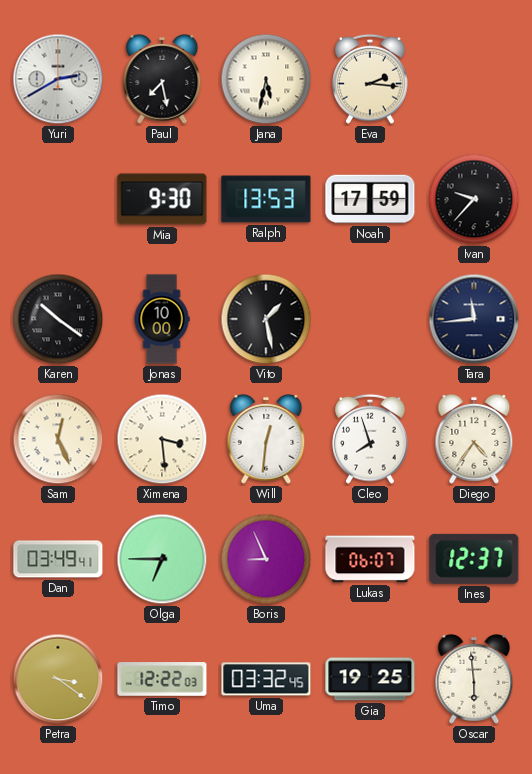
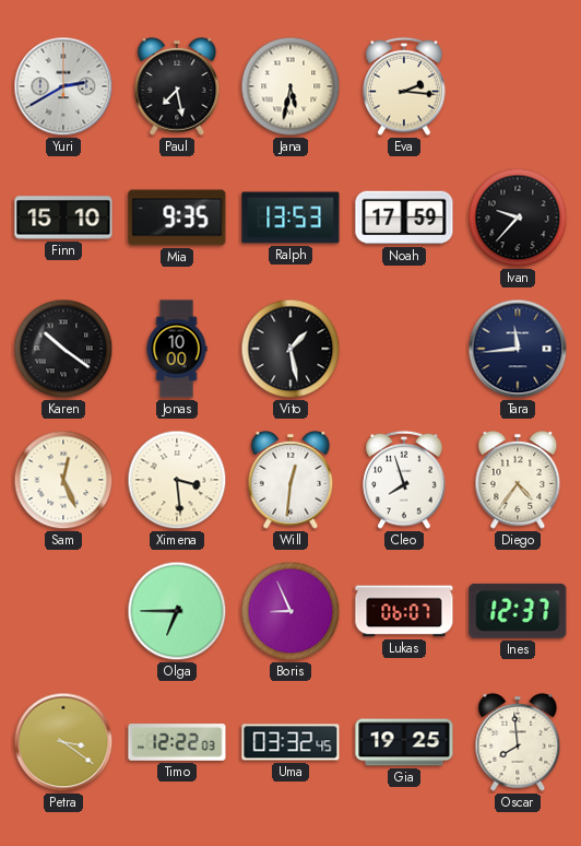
Finn: none -> 15:10 (63, 218)
Mia: 9:30 -> 9:35 (177, 218)
Dan: 03:49 -> none (58, 559)
Oscar: 5:59 -> 7:59 (518, 742)
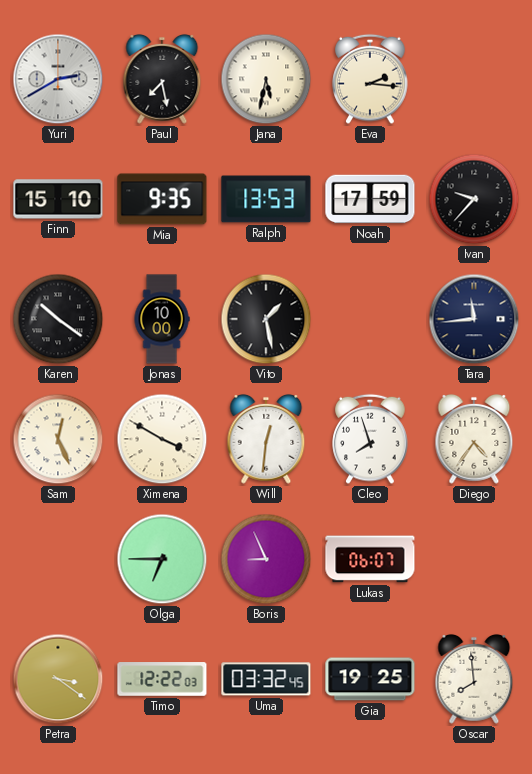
Ximena: 3:29 -> 3:50 (162, 439)
Ines: 12:37 -> none (518, 611)
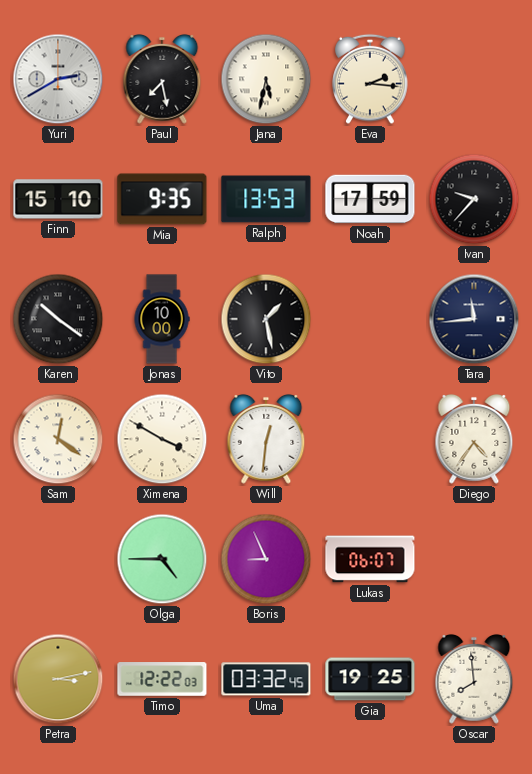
Sam: 12:26 -> 12:21 (58, 439)
Cleo: 7:57 -> none (370, 439)
Olga: 6:45 -> 4:45 (162, 559)
Petra: 3:21 -> 3:13 (58, 679)
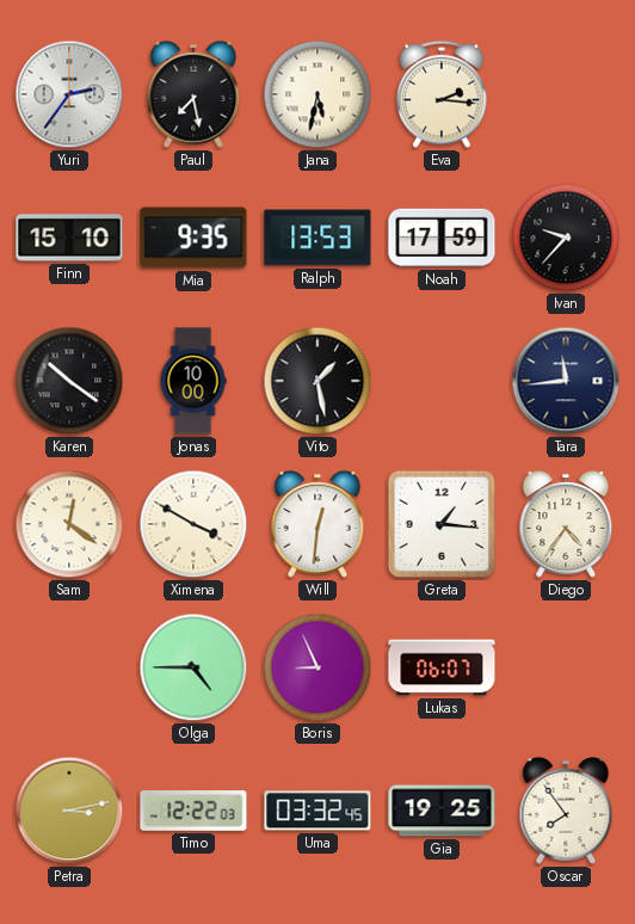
Yuri: 2:40 -> 2:36 (69, 94)
Greta: none -> 1:16 (442, 524)
Oscar: 7:59 -> 7:54 (566, 811)
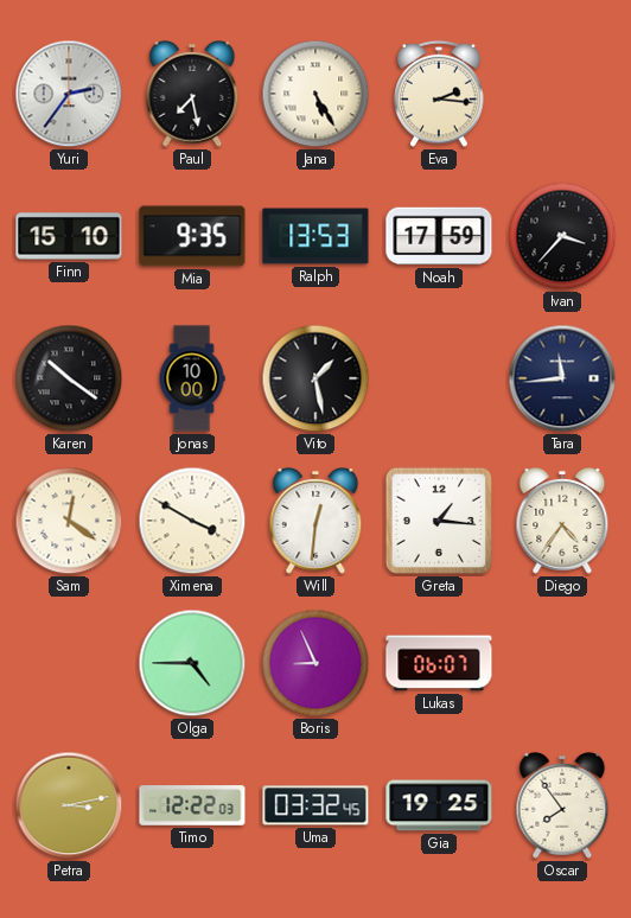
Jana: 5:32 -> 5:25 (315, 94)
Ivan: 9:37 -> 3:37 (562, 236)
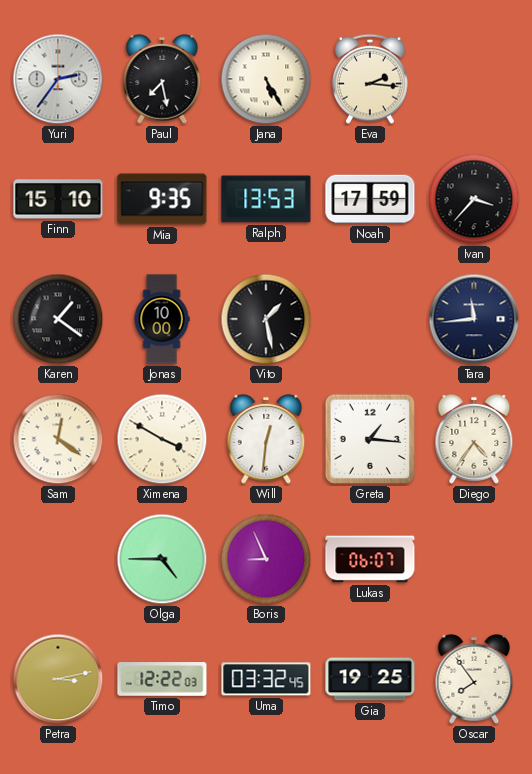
Karen: 10:21 -> 1:21 (58, 319)
